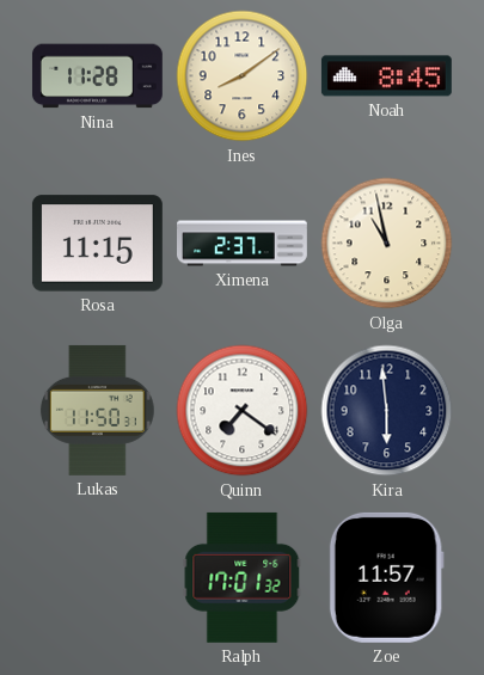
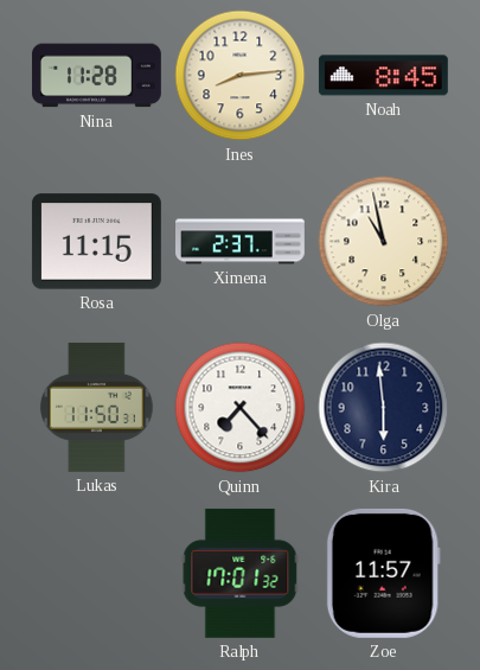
Ines: 8:09 -> 8:14 (241, 76)
Quinn: 7:21 -> 7:23 (241, 408)
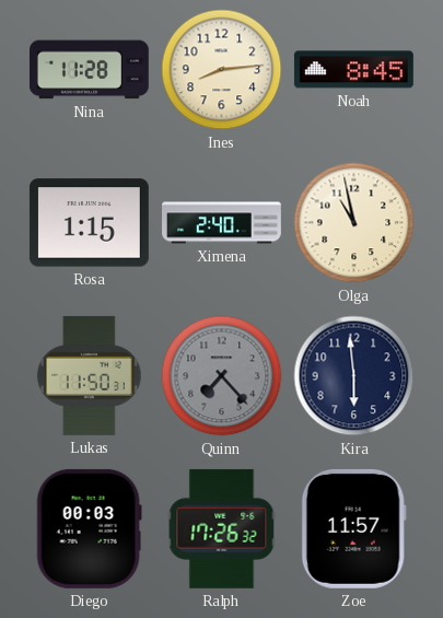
Rosa: 11:15 -> 1:15 (89, 223)
Ximena: 2:37 -> 2:40 (222, 223)
Quinn dial: white -> grey (222, 376)
Diego: none -> 00:03 (89, 528)
Ralph: 17:01 -> 17:26 (222, 528)
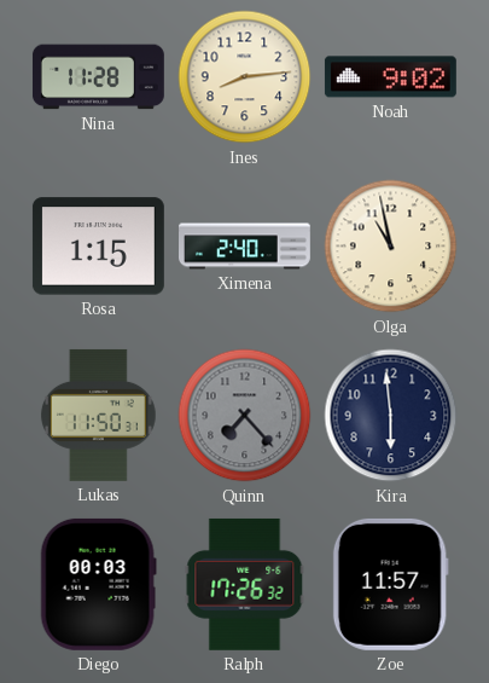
Noah: 8:45 -> 9:02 (390, 77)
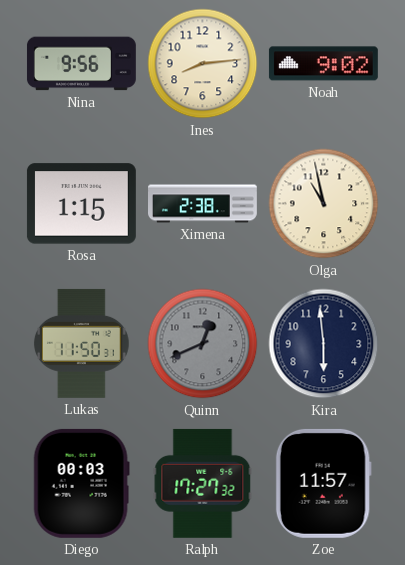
Nina: 11:28 -> 9:56 (81, 64)
Ximena: 2:40 -> 2:38 (203, 204)
Quinn: 7:23 -> 12:41 (203, 344)
Ralph: 17:26 -> 17:27 (203, 483)
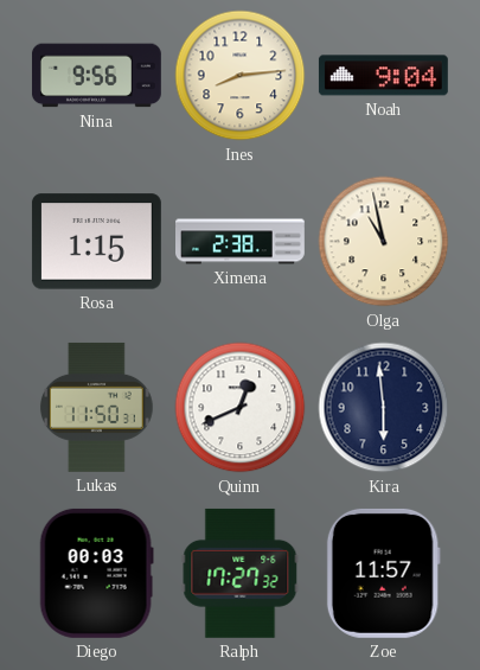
Noah: 9:02 -> 9:04 (383, 76)
Quinn dial: grey -> white (241, 408)
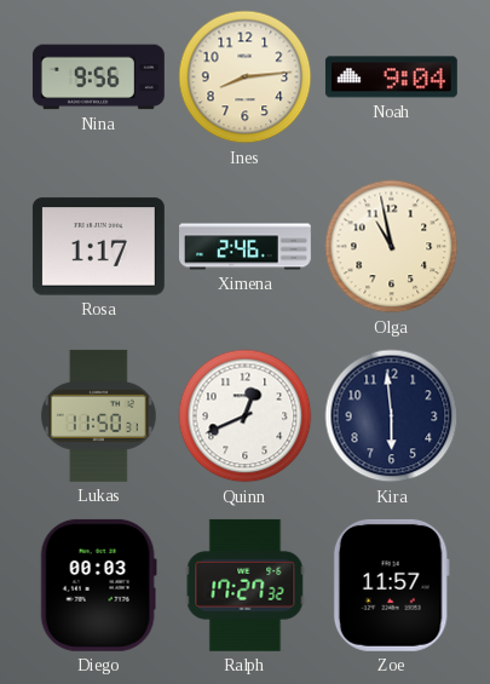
Rosa: 1:15 -> 1:17 (98, 247)
Ximena: 2:38 -> 2:46 (246, 247)
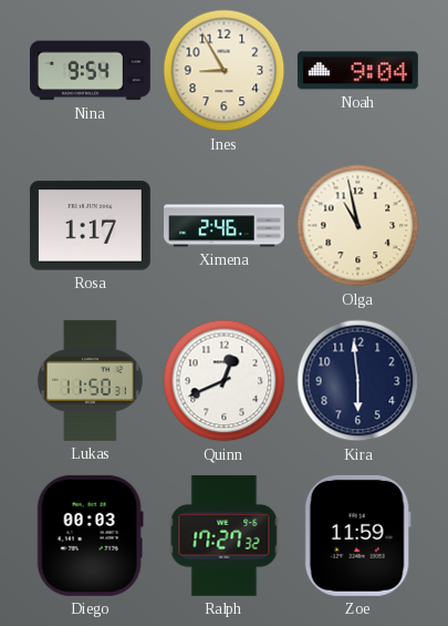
Nina: 9:56 -> 9:54 (90, 71)
Ines: 8:14 -> 8:55 (225, 71)
Zoe: 11:57 -> 11:59 (357, 535)
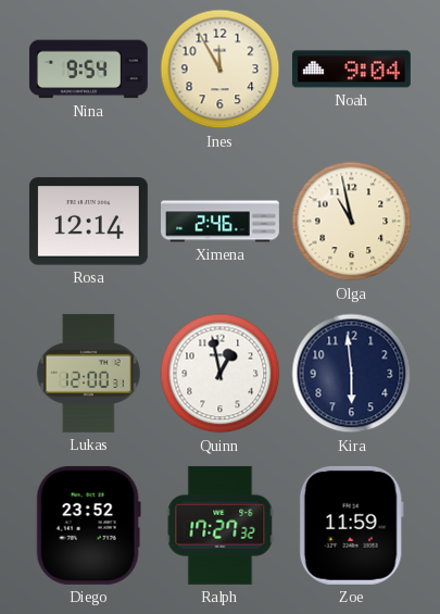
Ines: 8:55 -> 11:55 (221, 70)
Rosa: 1:17 -> 12:14 (88, 222)
Lukas: 11:50 -> 12:00 (88, 373)
Quinn: 12:41 -> 12:58 (221, 374)
Diego: 00:03 -> 23:52 (88, 525)
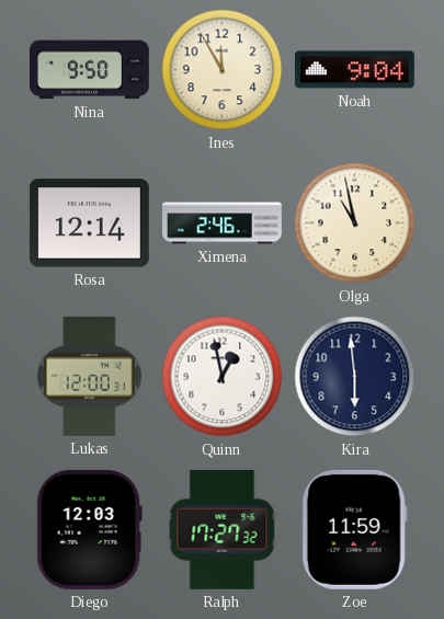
Nina: 9:54 -> 9:50 (89, 70)
Diego: 23:52 -> 12:03 (89, 529)
